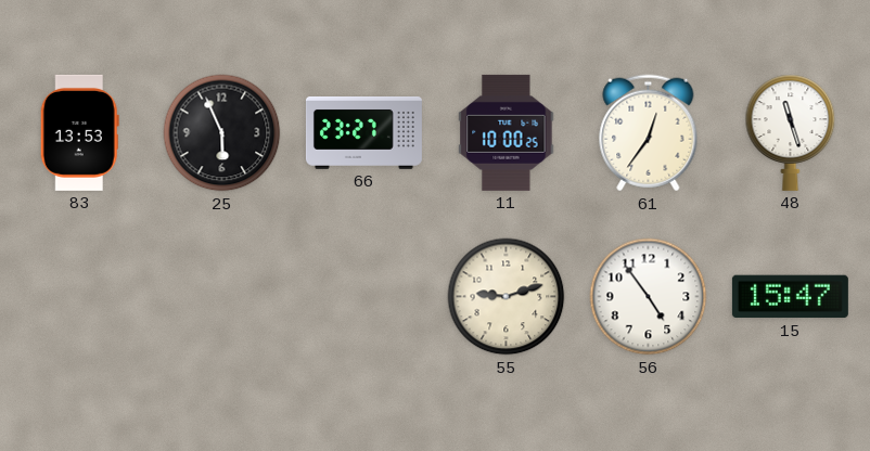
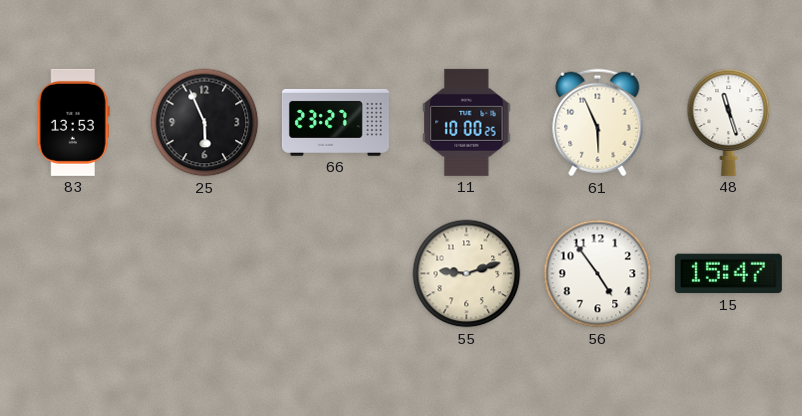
61: 12:36 -> 5:56 (598, 123)
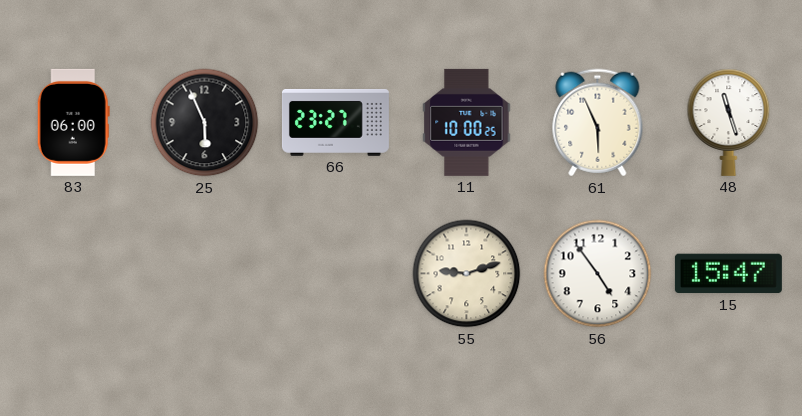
83: 13:53 -> 06:00 (73, 122)
